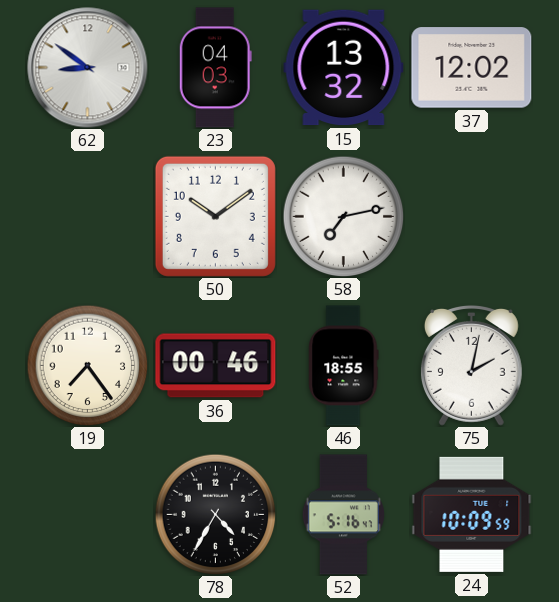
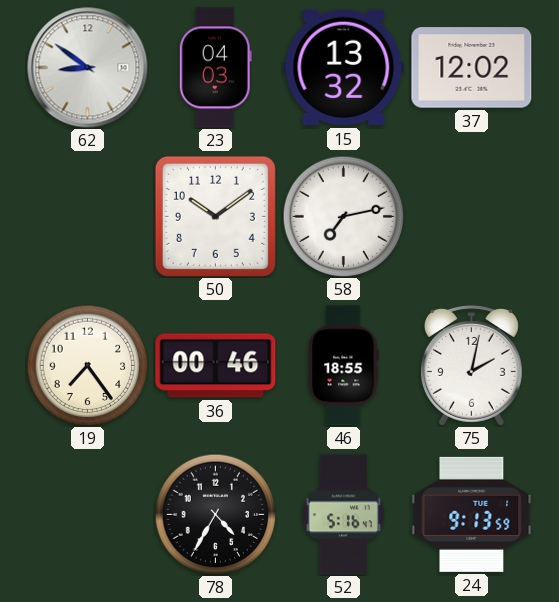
24: 10:09 -> 9:13 (472, 514)
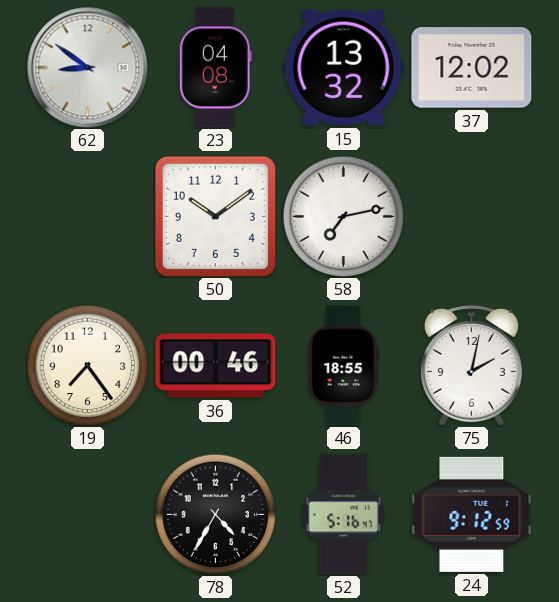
23: 04:03 -> 04:08 (215, 68)
24: 9:13 -> 9:12 (472, 514)
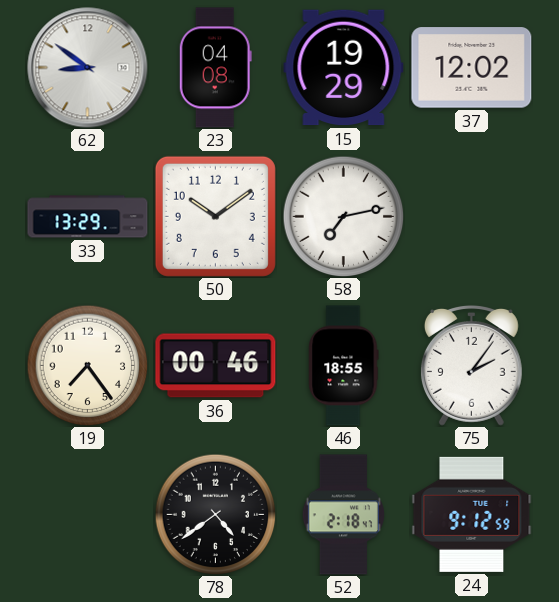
15: 13:32 -> 19:29 (344, 68)
33: none -> 13:29 (88, 217)
75: 2:02 -> 2:06 (471, 365)
78: 4:35 -> 4:39 (215, 514)
52: 5:16 -> 2:18 (343, 515)
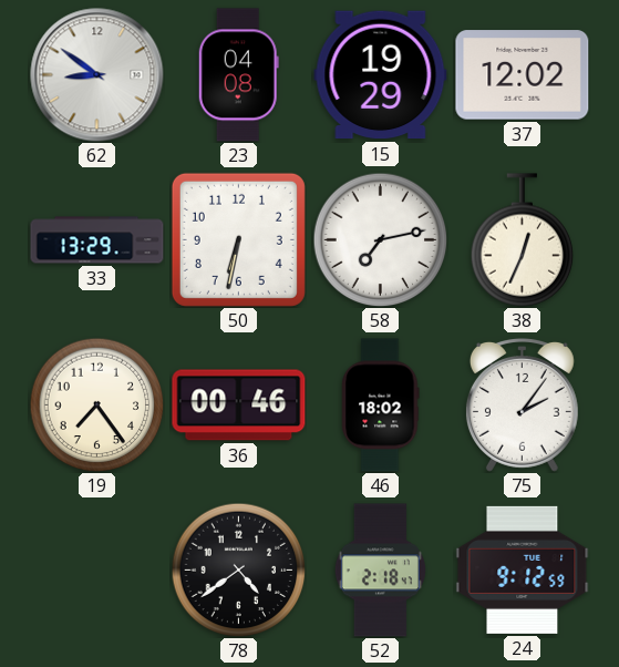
50: 10:09 -> 6:32 (238, 239)
38: none -> 12:34 (523, 240)
46: 18:55 -> 18:02 (381, 406)
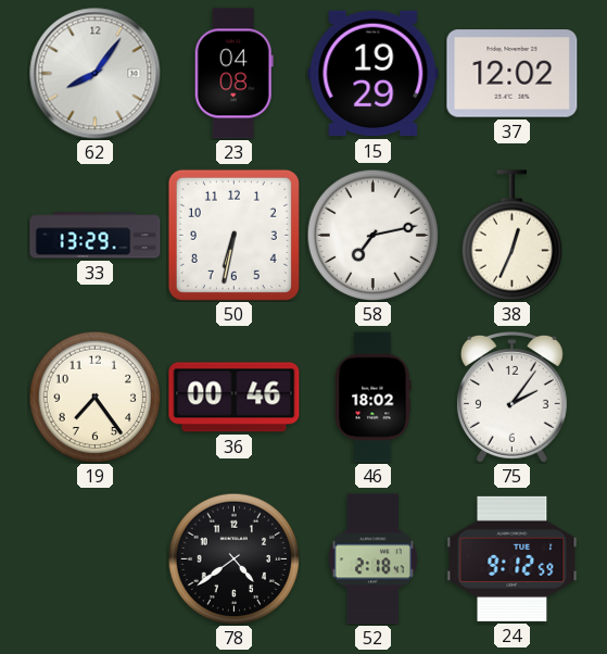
62: 8:51 -> 8:06 (96, 74)
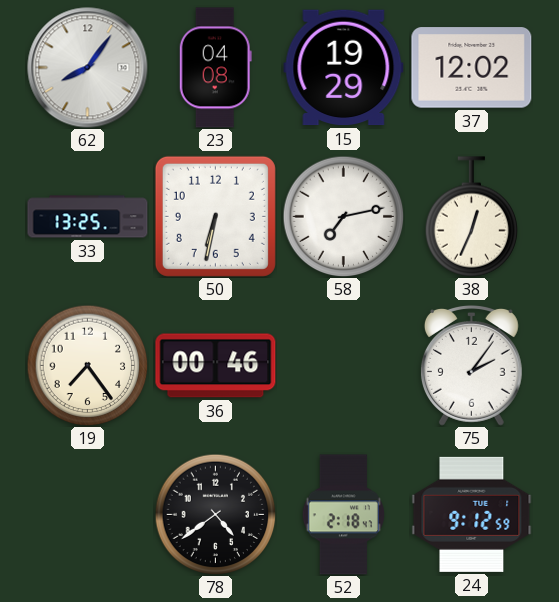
33: 13:29 -> 13:25 (88, 217)
46: 18:02 -> none (374, 398)
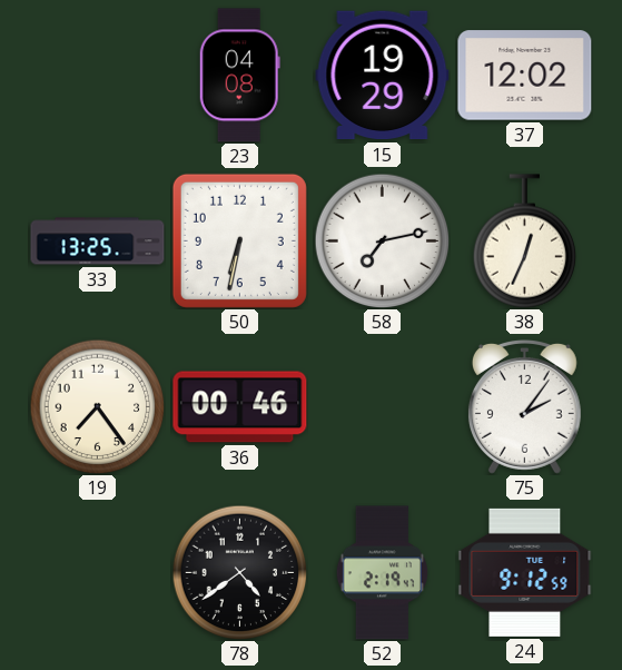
62: 8:06 -> none (88, 68)
52: 2:18 -> 2:19 (382, 573)
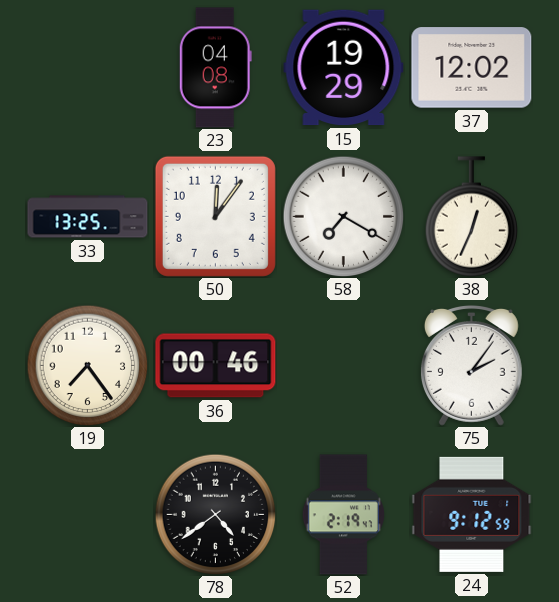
50: 6:32 -> 12:06 (215, 216)
58: 7:13 -> 7:20 (343, 216)
